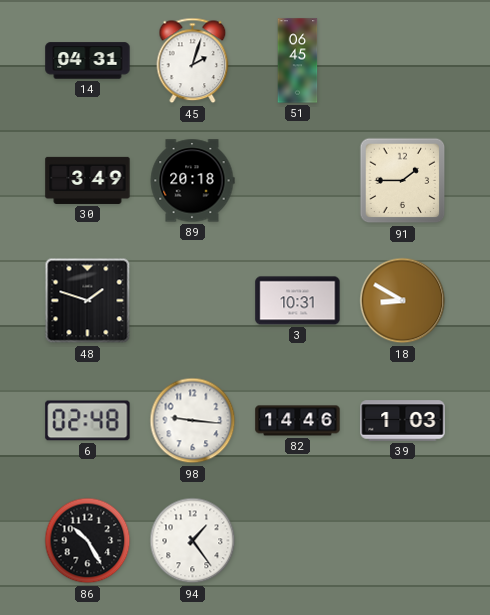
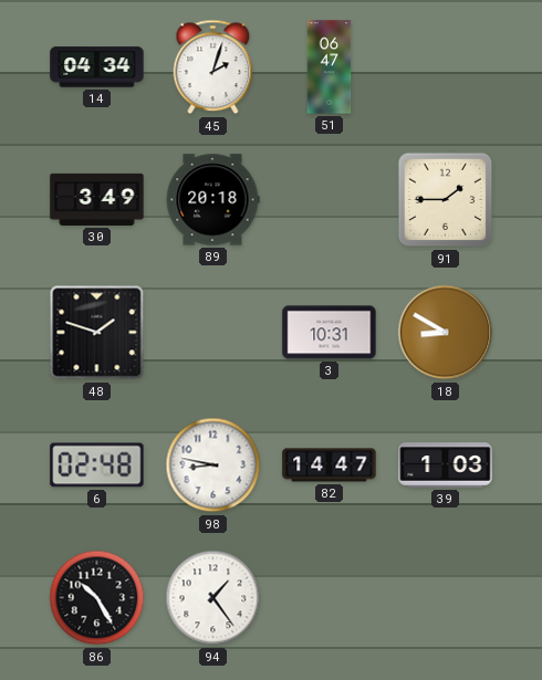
14: 04:31 -> 04:34 (97, 67)
51: 06:45 -> 06:47 (330, 67)
98: 9:16 -> 8:47 (213, 465)
82: 14:46 -> 14:47 (330, 465)
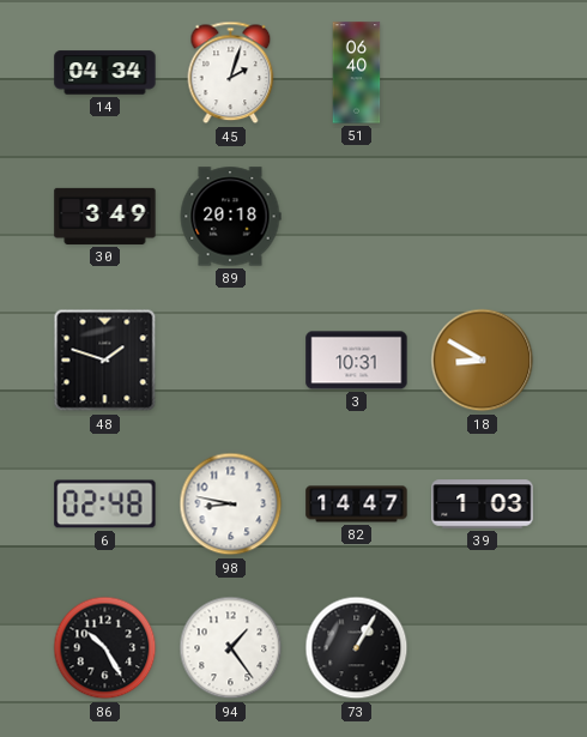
51: 06:47 -> 06:40 (357, 73)
91: 1:45 -> none (446, 200)
73: none -> 1:05 (357, 648)
